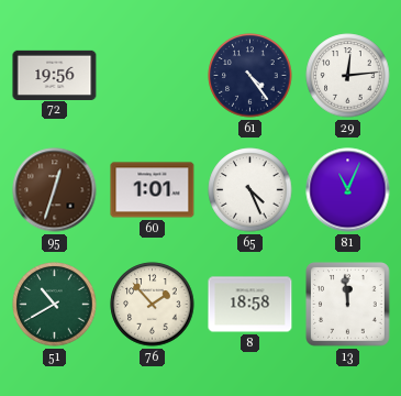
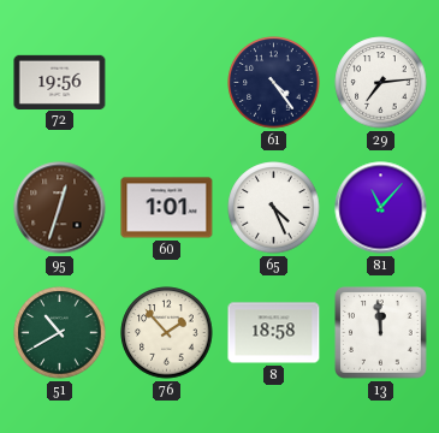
29: 12:14 -> 7:14 (381, 83)
81: 11:04 -> 11:07 (381, 208)
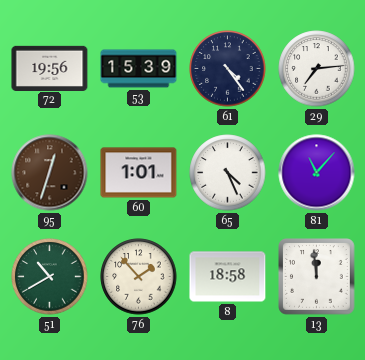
53: none -> 15:39 (139, 69)
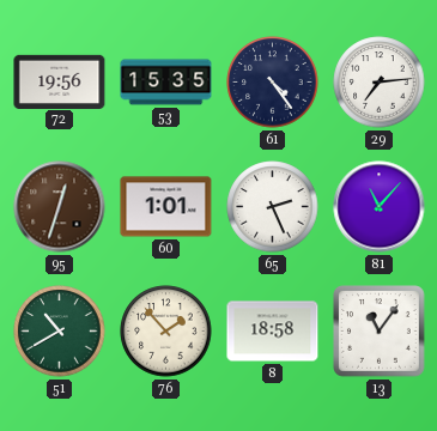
53: 15:39 -> 15:35 (166, 83)
65: 4:26 -> 2:26 (273, 207)
13: 11:59 -> 11:06 (380, 332)
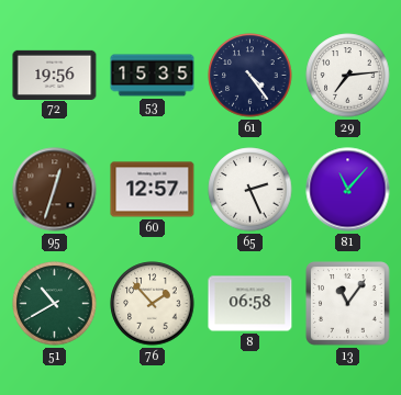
60: 1:01 -> 12:57 (153, 190)
8: 18:58 -> 06:58 (250, 304)
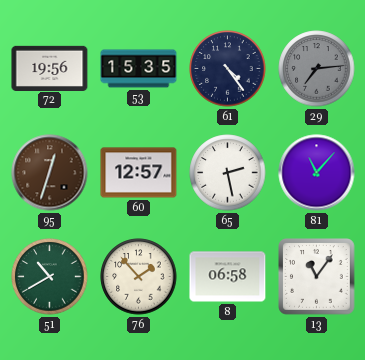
29 dial: white -> grey (317, 69)
65: 2:26 -> 2:28 (228, 173)
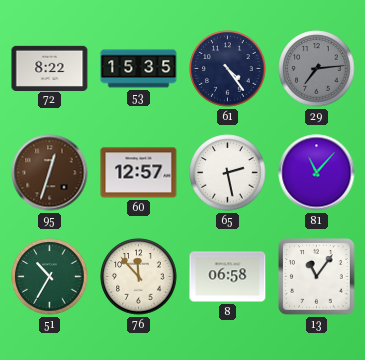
72: 19:56 -> 8:22 (50, 68)
51: 10:40 -> 10:35 (50, 277)
76: 1:53 -> 11:53 (139, 277)
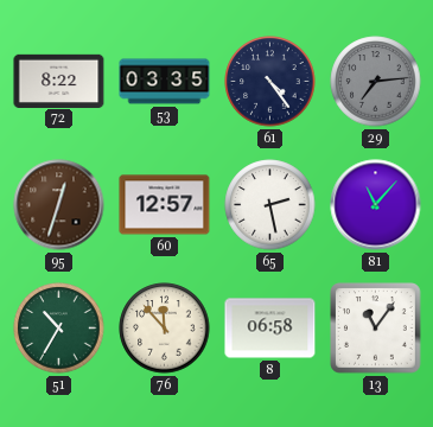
53: 15:35 -> 03:35 (165, 82)
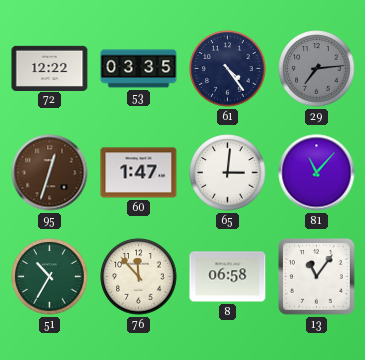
72: 8:22 -> 12:22 (50, 68)
60: 12:57 -> 1:47 (139, 173)
65: 2:28 -> 3:01 (228, 173)
